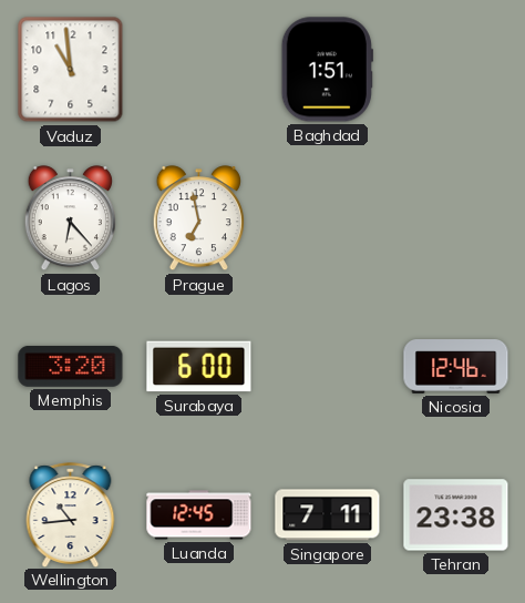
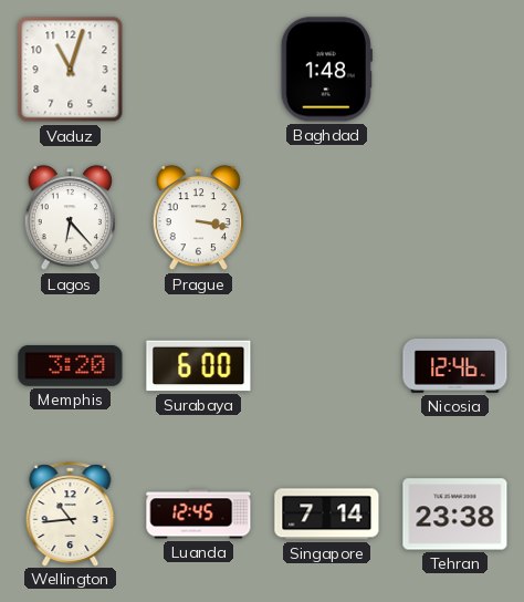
Vaduz: 10:59 -> 11:03 (71, 70)
Baghdad: 1:51 -> 1:48 (326, 70)
Prague: 6:58 -> 3:17 (198, 218)
Singapore: 7:11 -> 7:14 (327, 515)
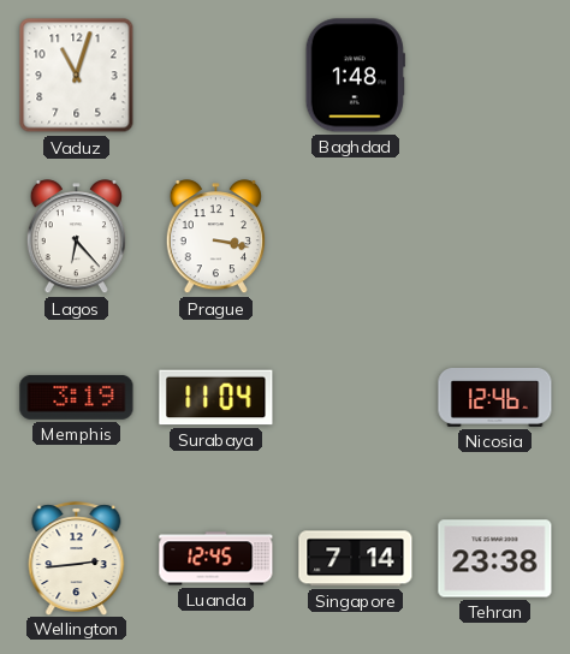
Memphis: 3:20 -> 3:19 (77, 398)
Surabaya: 6:00 -> 11:04 (216, 398)
Wellington: 10:44 -> 2:44 (77, 558)
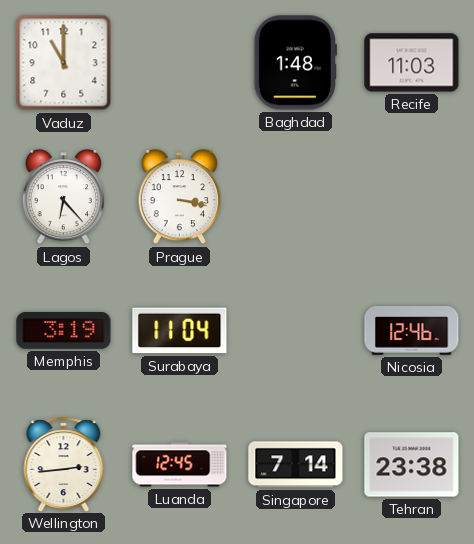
Vaduz: 11:03 -> 11:00 (64, 63)
Recife: none -> 11:03 (412, 63)
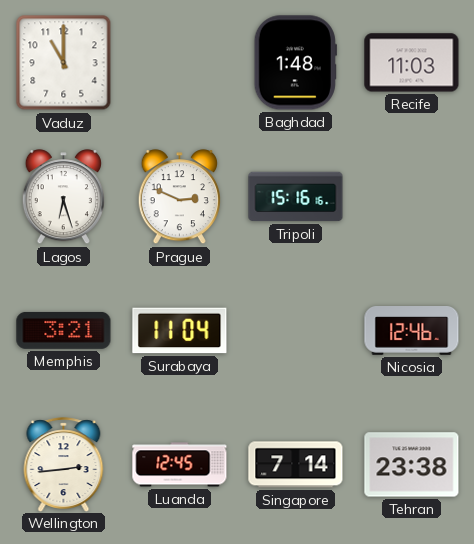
Lagos: 6:23 -> 6:27 (63, 197)
Prague: 3:17 -> 2:49 (179, 197)
Tripoli: none -> 15:16 (296, 197)
Memphis: 3:19 -> 3:21 (64, 331)
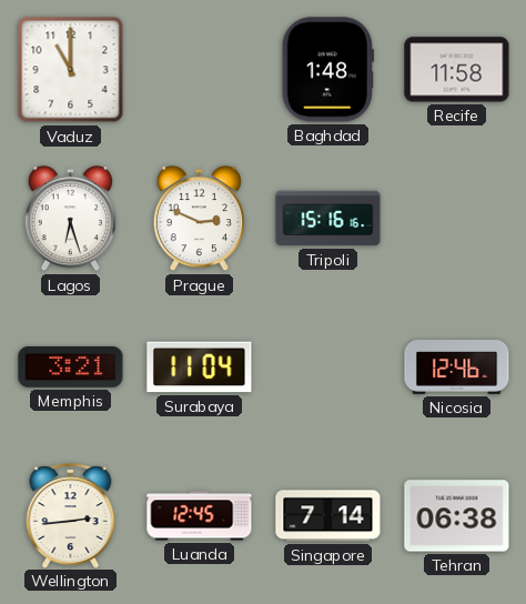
Recife: 11:03 -> 11:58 (457, 70)
Tehran: 23:38 -> 06:38 (457, 516)
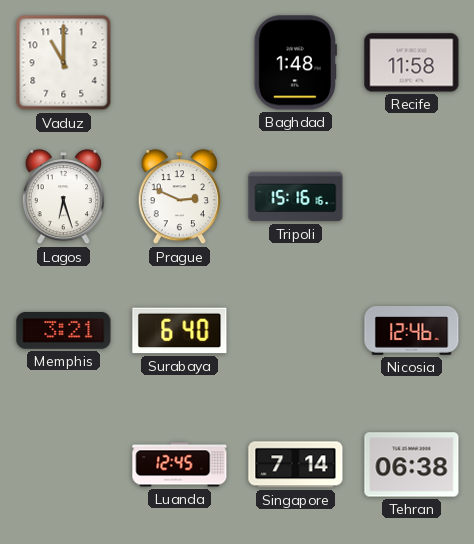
Surabaya: 11:04 -> 6:40 (180, 331)
Wellington: 2:44 -> none (71, 515)
